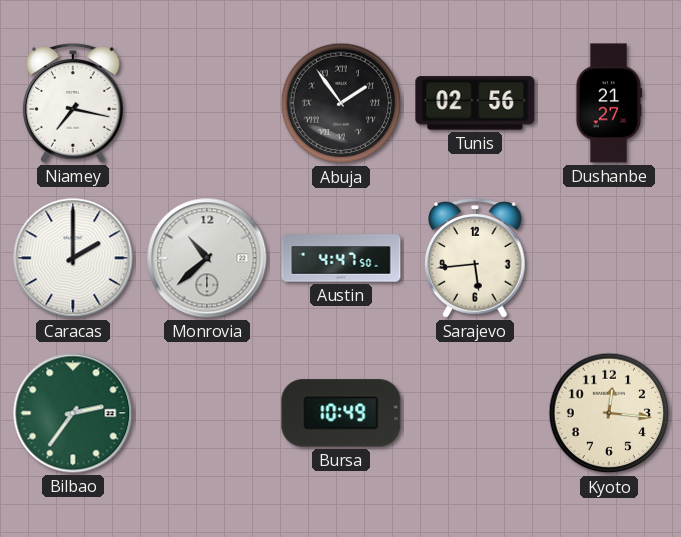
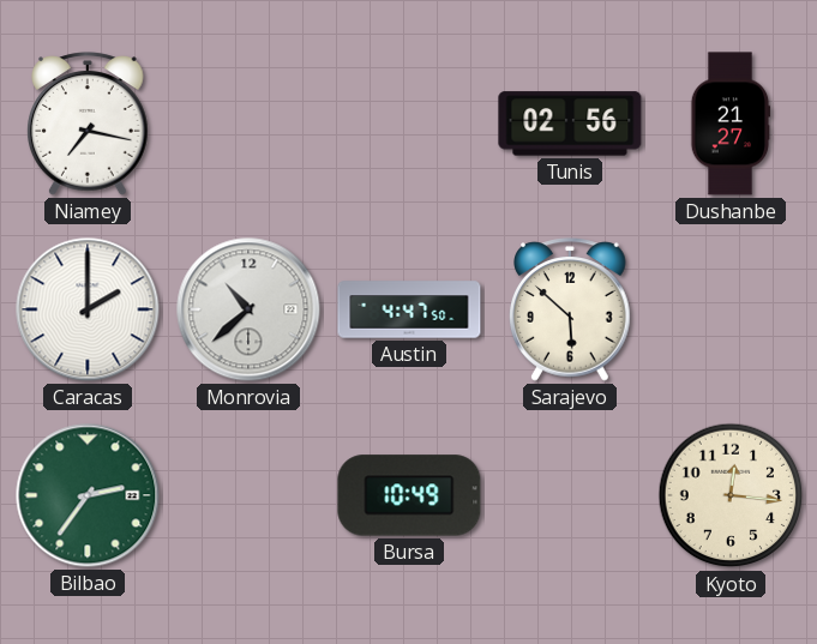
Abuja: 1:54 -> none (341, 103)
Sarajevo: 5:44 -> 5:52 (570, 309)
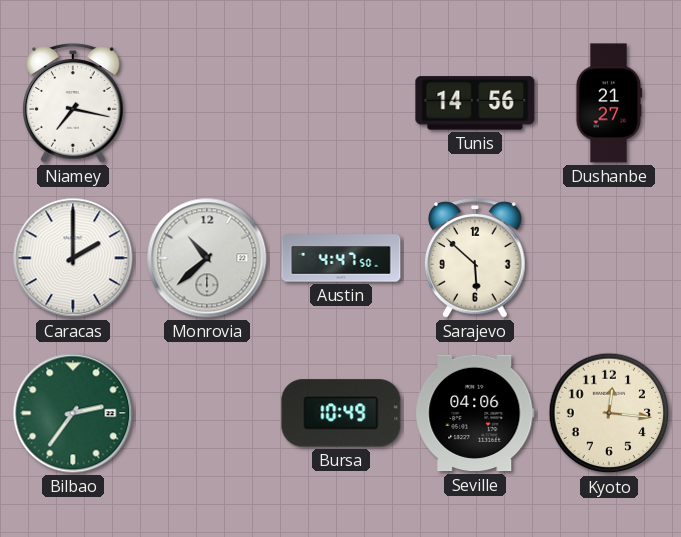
Tunis: 02:56 -> 14:56 (475, 103)
Seville: none -> 04:06 (475, 413)
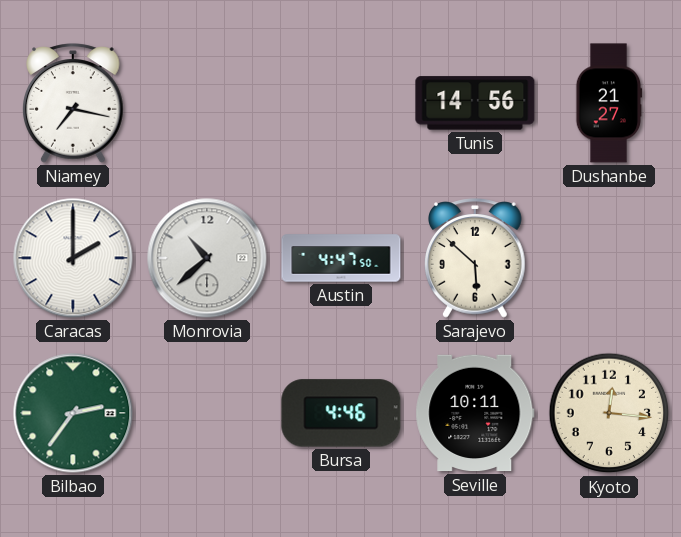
Bursa: 10:49 -> 4:46 (341, 413)
Seville: 04:06 -> 10:11 (475, 413)
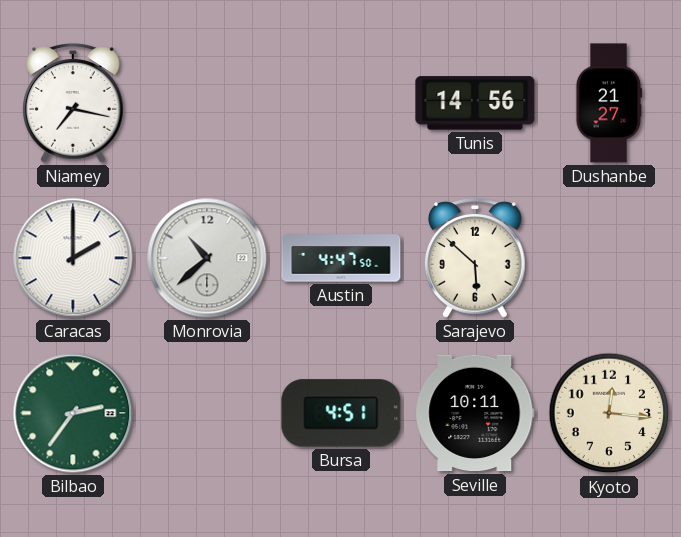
Bursa: 4:46 -> 4:51 (341, 413)
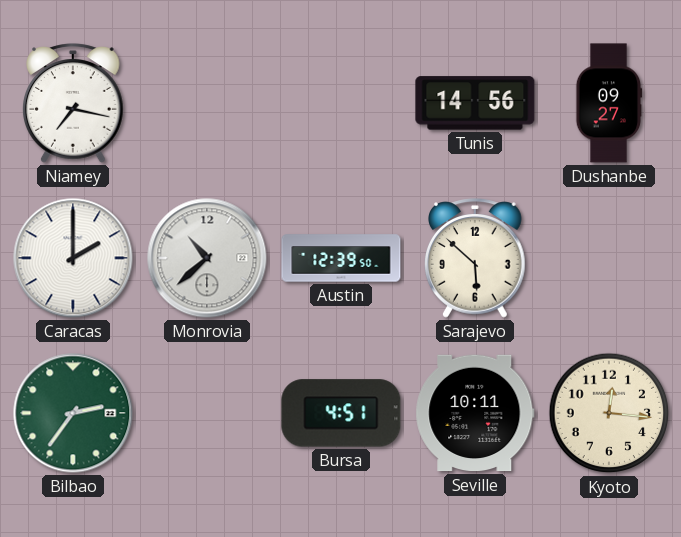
Dushanbe: 21:27 -> 09:27 (609, 103)
Austin: 4:47 -> 12:39 (341, 258)
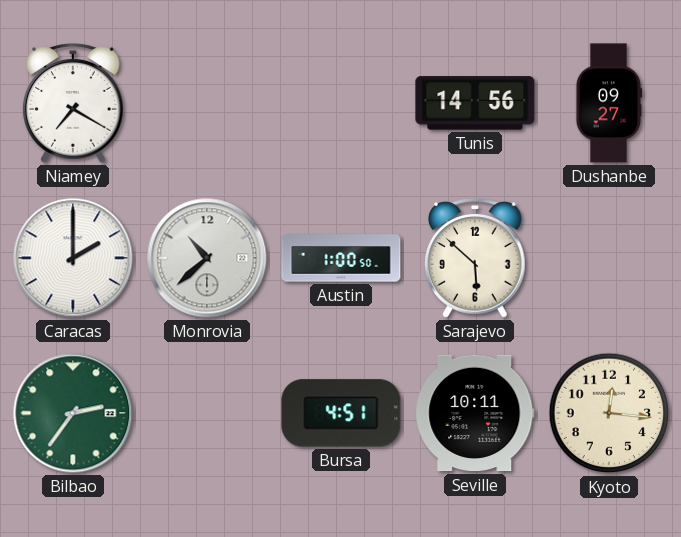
Niamey: 7:17 -> 7:20 (73, 103)
Austin: 12:39 -> 1:00 (341, 258)
